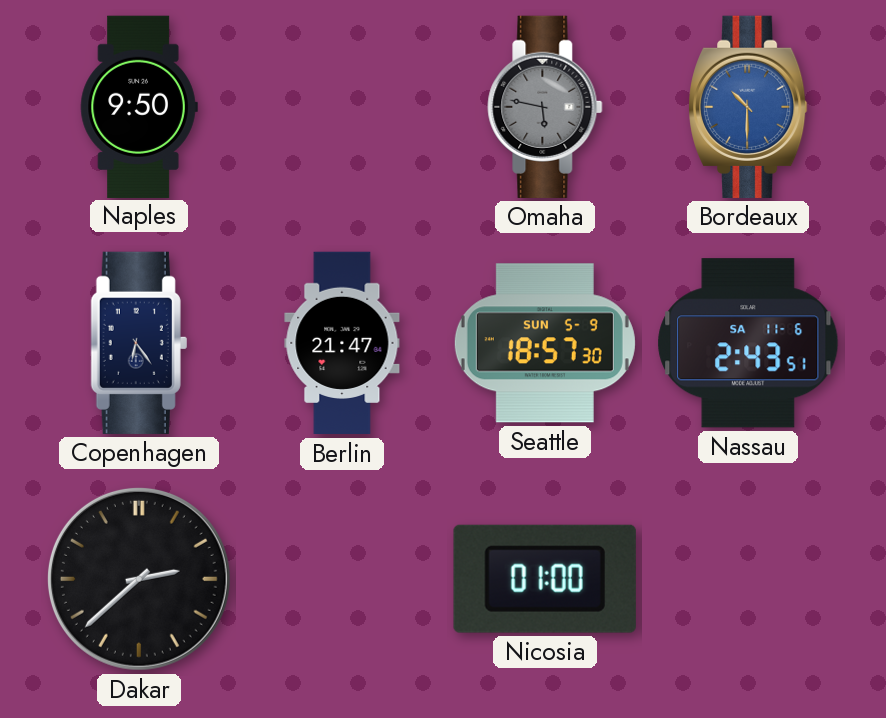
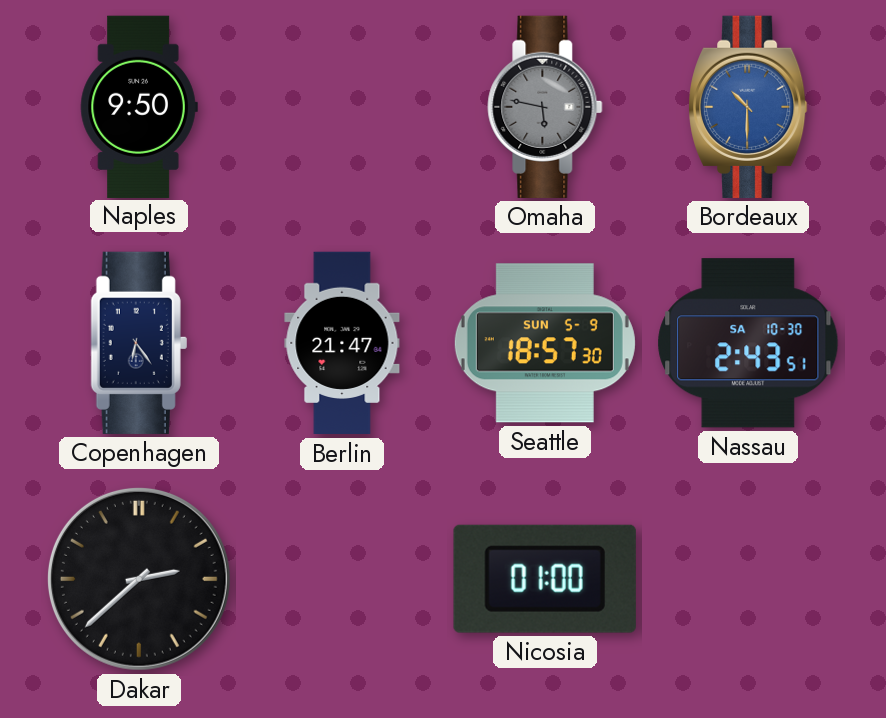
Nassau date: SA 11-6 -> SA 10-30 (748, 343)
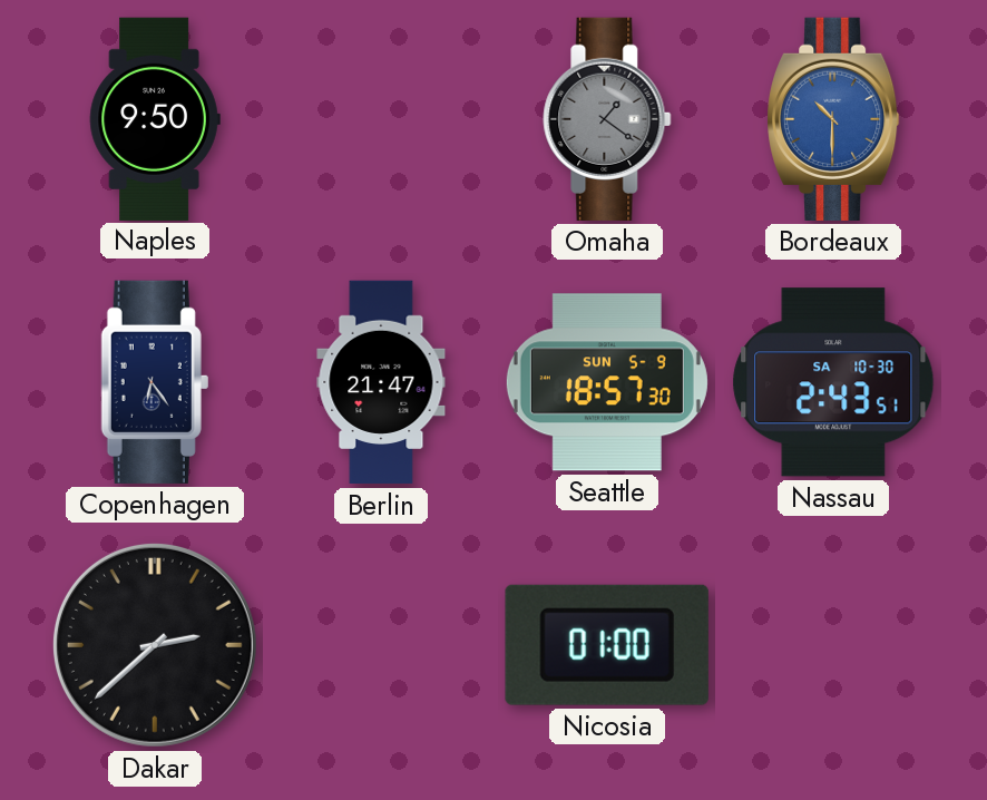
Omaha: 5:47 -> 1:21 (607, 119)
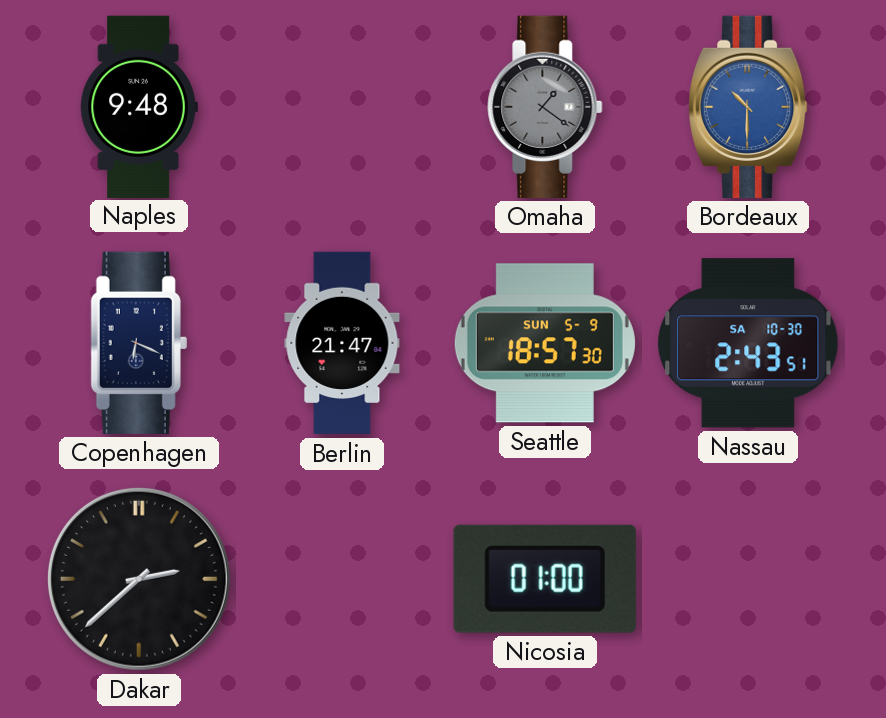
Naples: 9:50 -> 9:48 (139, 106)
Copenhagen: 6:24 -> 6:19 (139, 343)
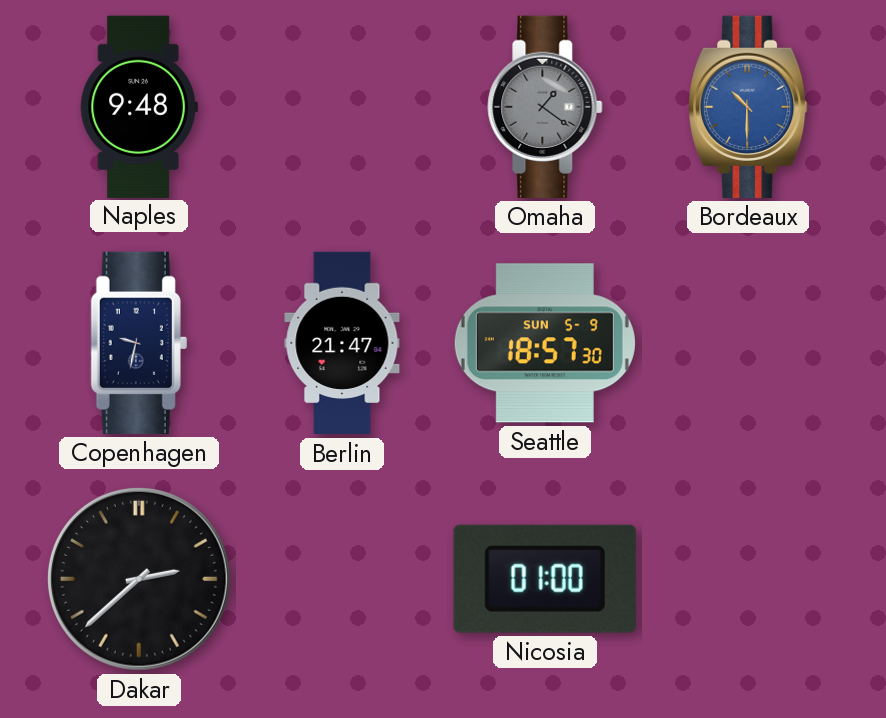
Copenhagen: 6:19 -> 9:32 (139, 343)
Nassau: 2:43 -> none (748, 343)
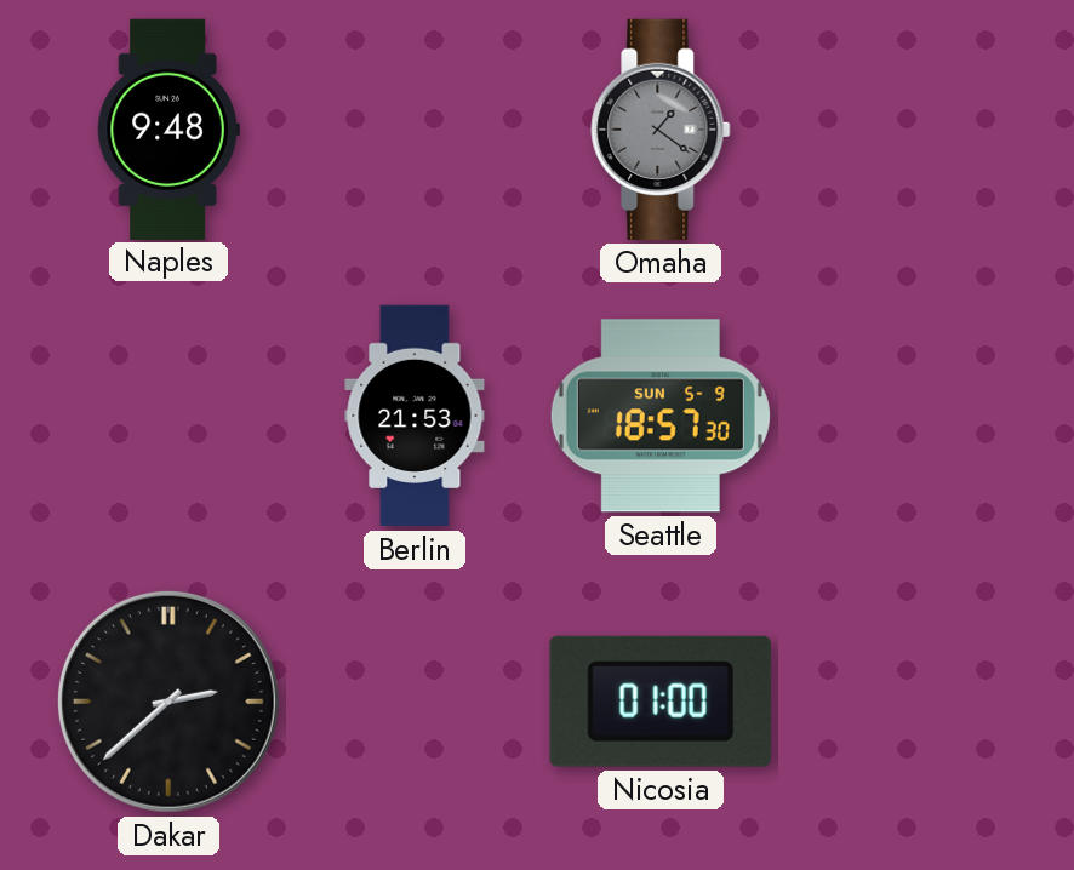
Bordeaux: 10:30 -> none (748, 107)
Copenhagen: 9:32 -> none (139, 343)
Berlin: 21:47 -> 21:53 (415, 416)
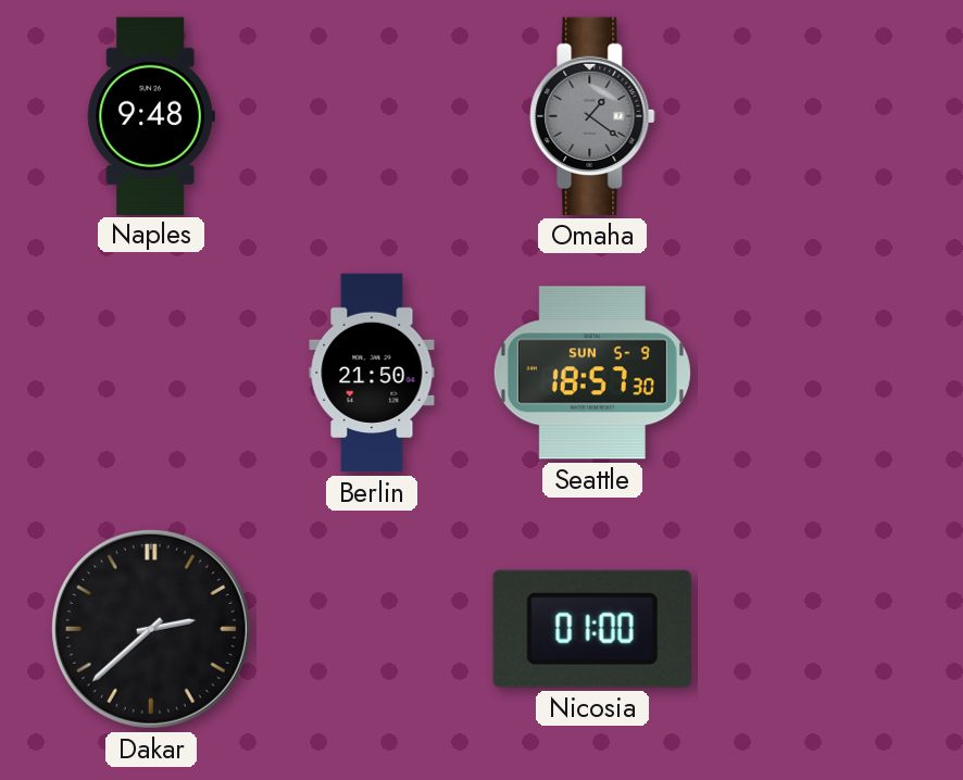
Berlin: 21:53 -> 21:50 (372, 373)
